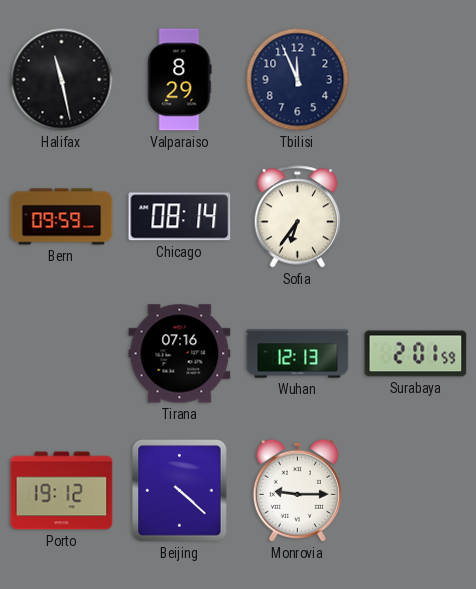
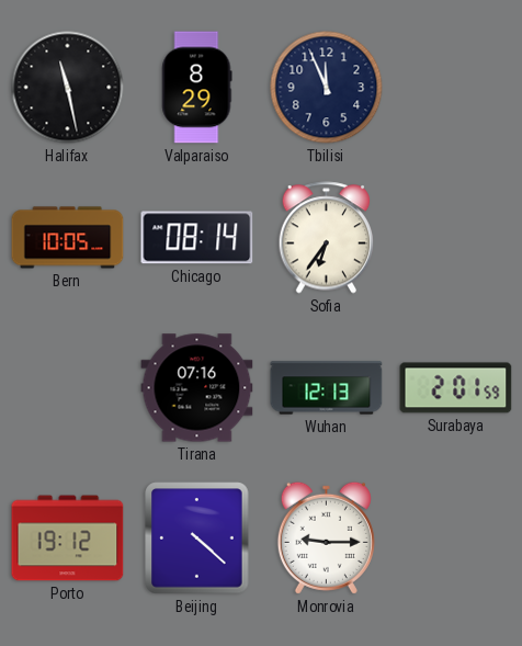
Bern: 09:59 -> 10:05 (68, 238)
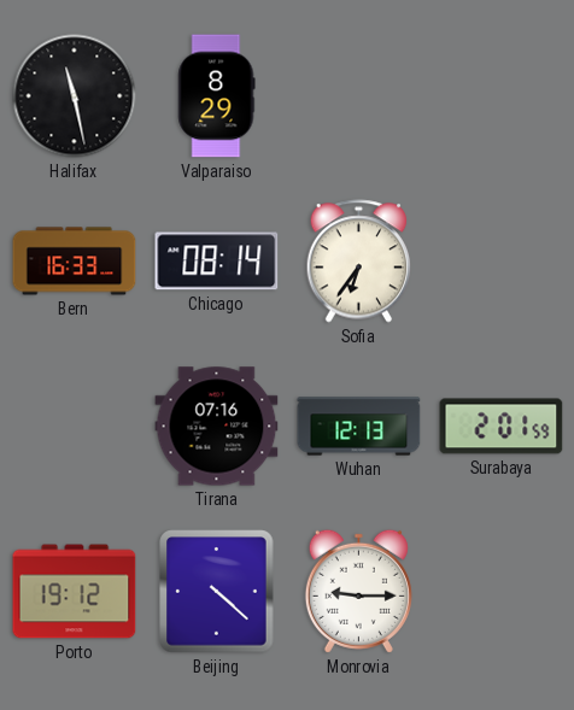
Tbilisi: 11:56 -> none (327, 88)
Bern: 10:05 -> 16:33 (75, 262)
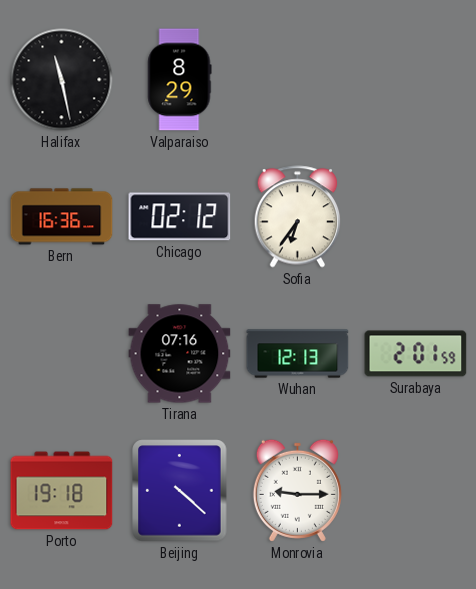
Bern: 16:33 -> 16:36 (62, 217)
Chicago: 08:14 -> 02:12 (180, 217)
Porto: 19:12 -> 19:18 (62, 491)
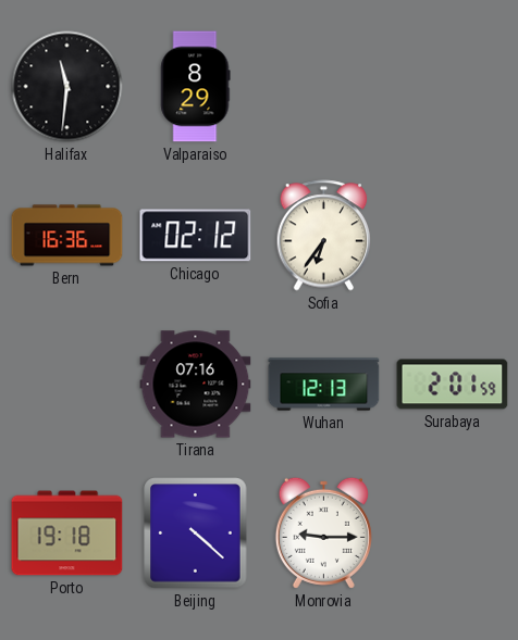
Halifax: 11:28 -> 11:31 (67, 87)
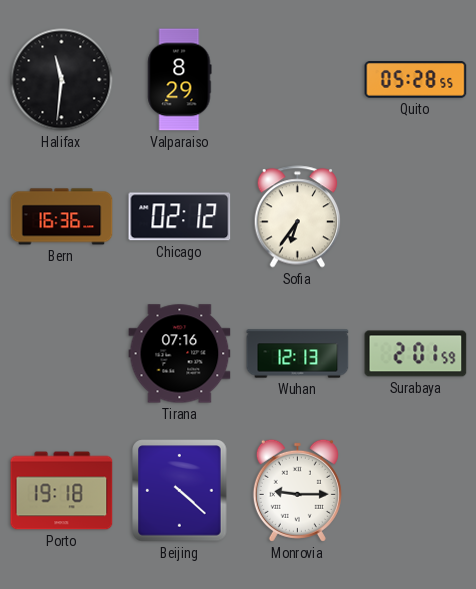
Quito: none -> 05:28 (416, 80)
